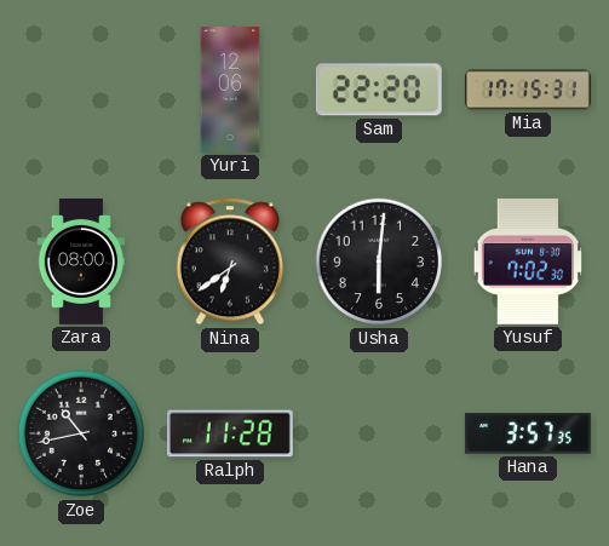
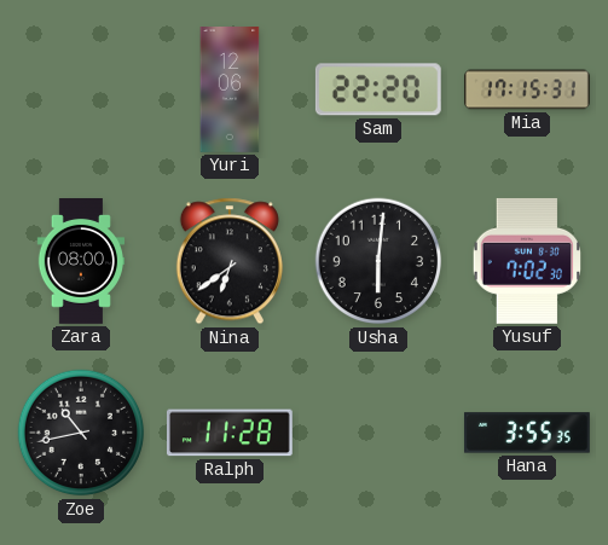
Hana: 3:57 -> 3:55 (527, 433)
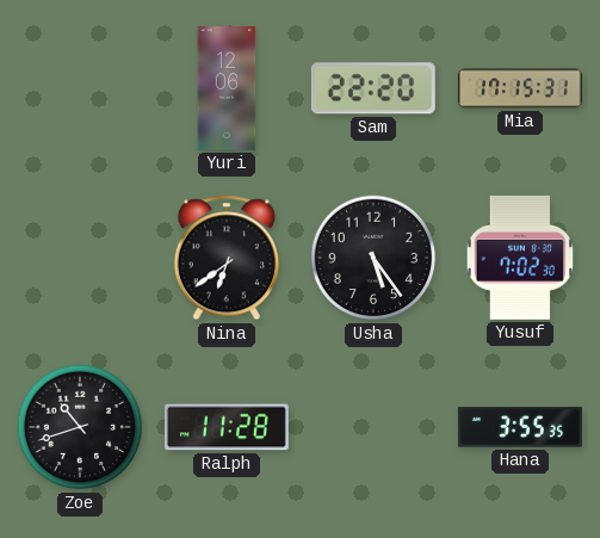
Zara: 08:00 -> none (80, 262)
Usha: 6:01 -> 5:24 (373, 258)
Zoe: 10:43 -> 10:42 (80, 427)
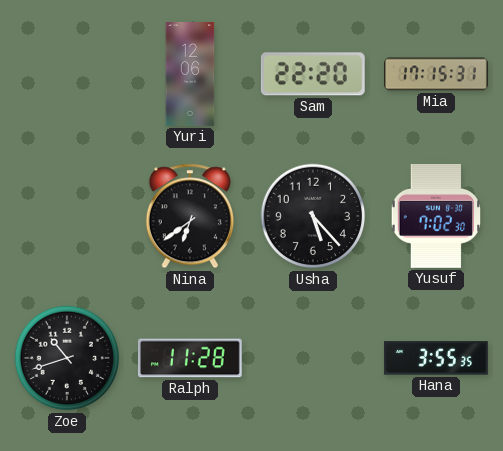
Usha: 5:24 -> 5:23 (313, 216)
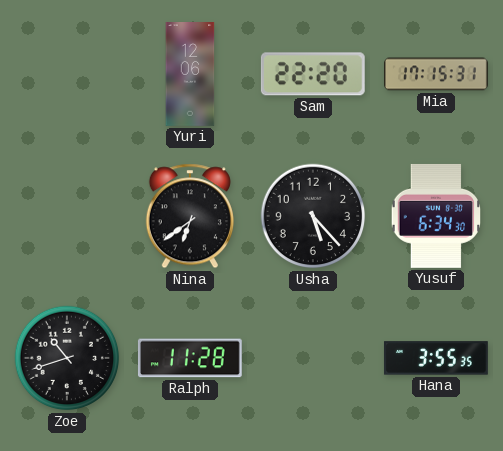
Yusuf: 7:02 -> 6:34 (435, 216)
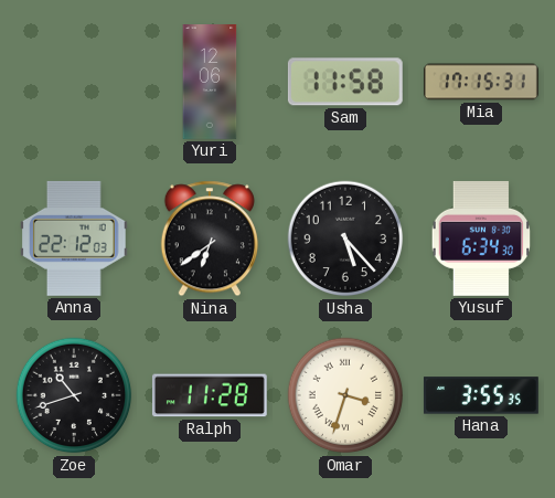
Sam: 22:20 -> 11:58 (345, 82)
Anna: none -> 22:12 (75, 239)
Omar: none -> 3:33 (345, 395)
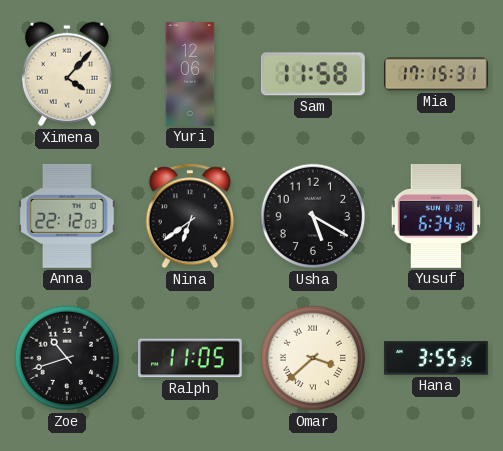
Ximena: none -> 4:07 (67, 74)
Usha: 5:23 -> 5:20 (313, 216)
Ralph: 11:28 -> 11:05 (190, 358)
Omar: 3:33 -> 3:38 (313, 358)
